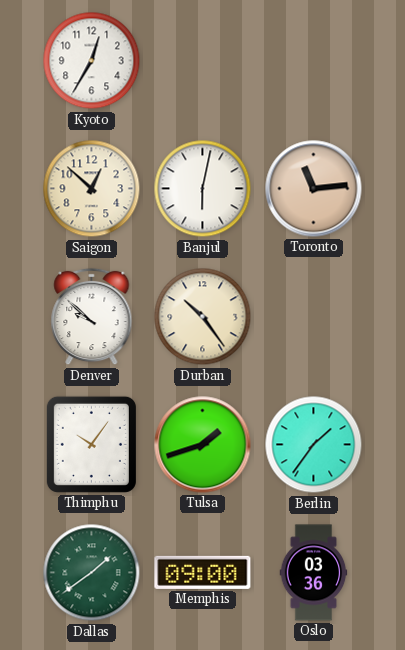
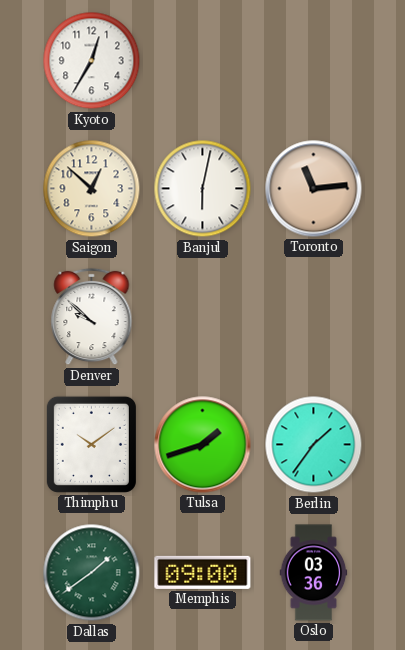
Durban: 10:24 -> none (203, 317)
Thimphu: 10:06 -> 10:09 (91, 444)
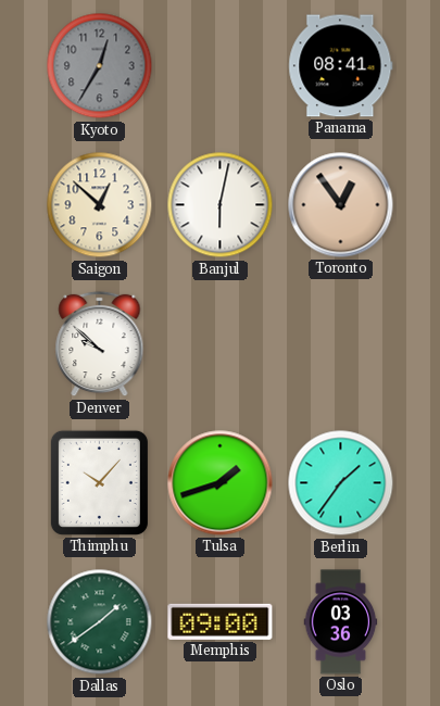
Kyoto dial: white -> grey (100, 66)
Panama: none -> 08:41 (341, 66)
Toronto: 11:14 -> 12:54 (341, 205)
Thimphu: 10:09 -> 10:07 (99, 482)
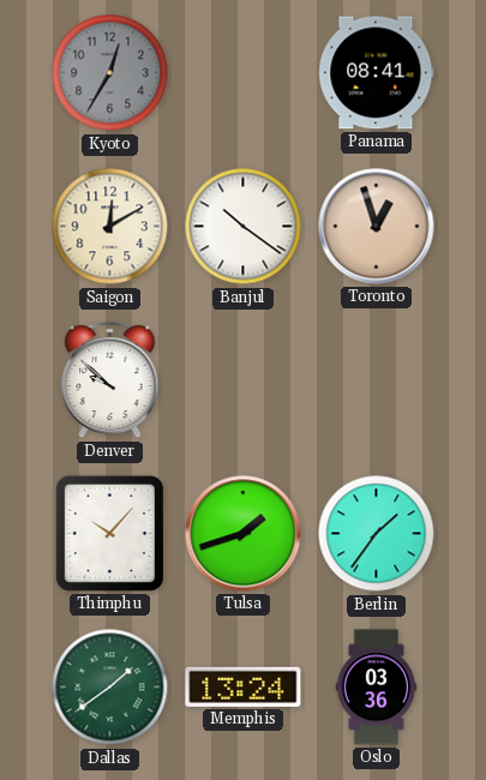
Saigon: 12:52 -> 12:10 (110, 227)
Banjul: 6:02 -> 10:21 (244, 227)
Toronto: 12:54 -> 12:57 (377, 227)
Memphis: 09:00 -> 13:24 (244, 686)
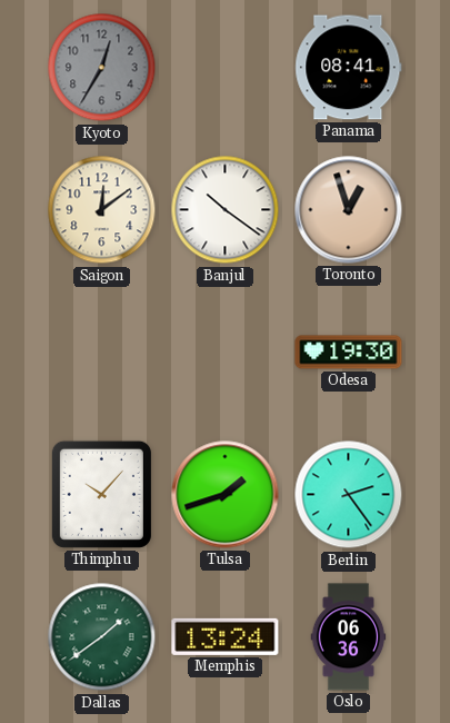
Saigon: 12:10 -> 12:09 (102, 210)
Denver: 9:52 -> none (110, 380)
Odesa: none -> 19:30 (349, 353)
Berlin: 1:36 -> 2:24 (349, 495)
Oslo: 03:36 -> 06:36 (349, 637)
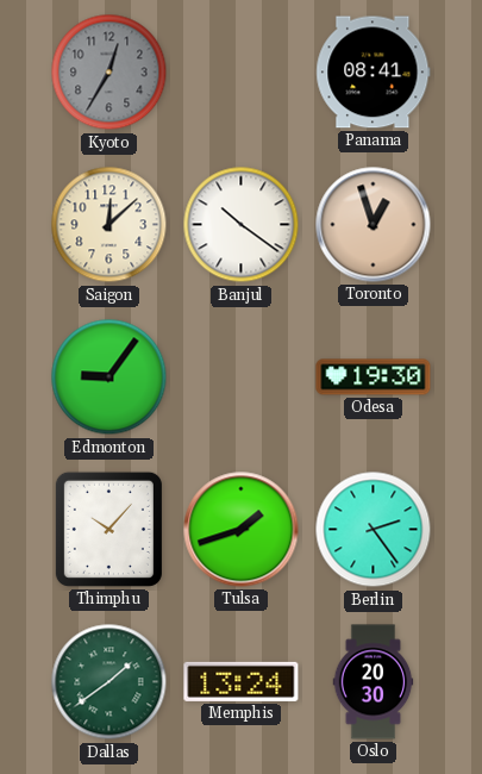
Saigon: 12:09 -> 12:08 (109, 225)
Edmonton: none -> 9:06 (109, 377)
Oslo: 06:36 -> 20:30 (374, 682)
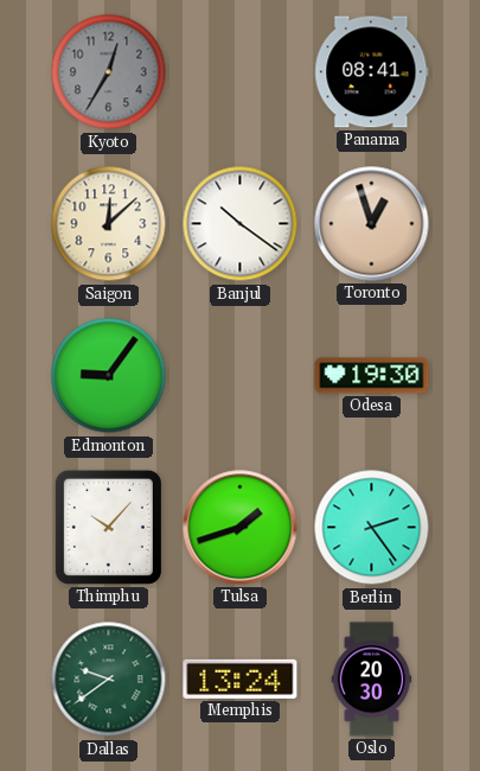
Dallas: 1:39 -> 9:39 (109, 680)
